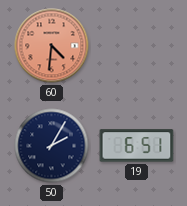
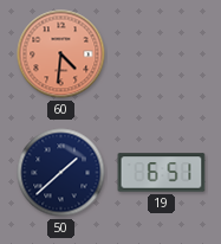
50: 2:05 -> 1:38 (61, 173)
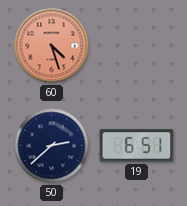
60: 4:31 -> 4:27 (52, 46)
50: 1:38 -> 2:38 (52, 146)
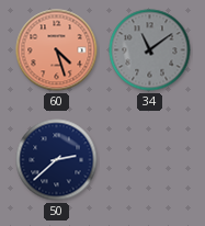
34: none -> 11:09 (150, 50)
19: 6:51 -> none (137, 146)
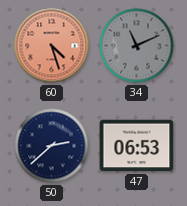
34: 11:09 -> 11:11 (137, 46)
47: none -> 06:53 (137, 146)
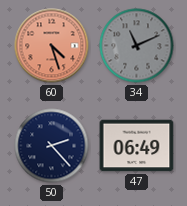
50: 2:38 -> 2:23 (52, 146)
47: 06:53 -> 06:49 (137, 146)
